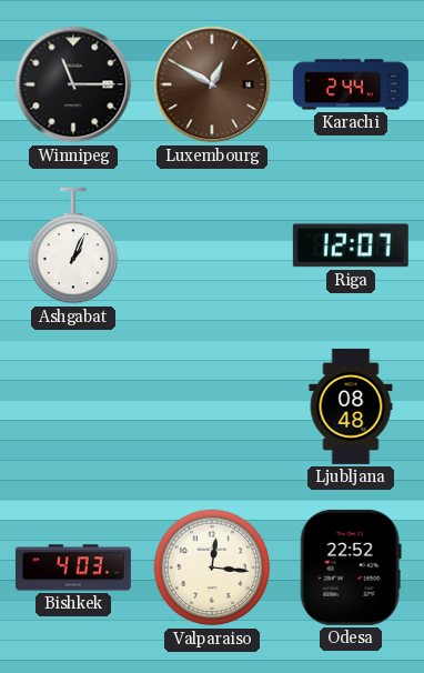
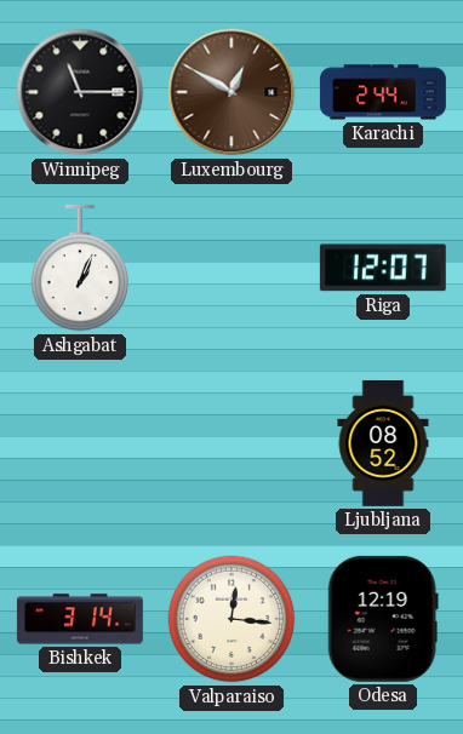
Ljubljana: 08:48 -> 08:52 (383, 443)
Bishkek: 4:03 -> 3:14 (80, 619)
Odesa: 22:52 -> 12:19 (383, 619)
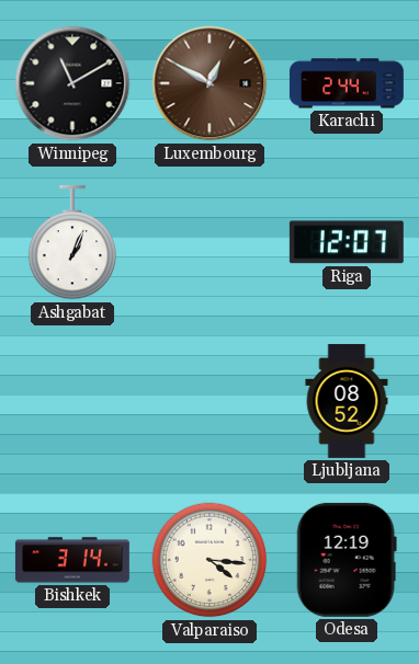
Winnipeg: 11:15 -> 11:10 (72, 83)
Valparaiso: 12:16 -> 4:16 (209, 560)
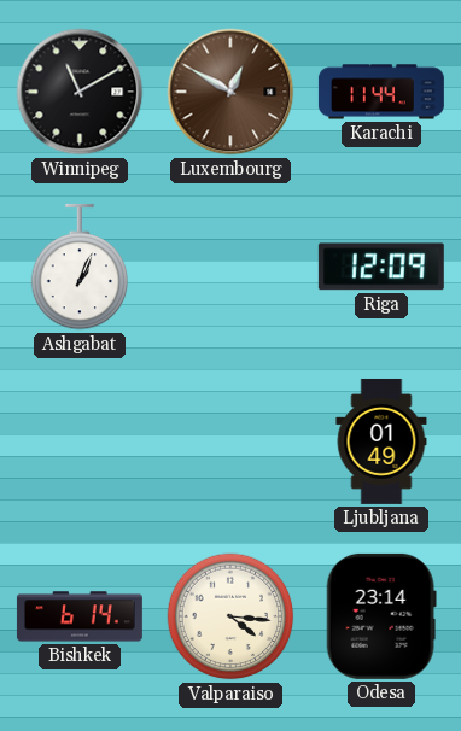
Karachi: 2:44 -> 11:44 (381, 92)
Riga: 12:07 -> 12:09 (381, 267)
Ljubljana: 08:52 -> 01:49 (381, 441)
Bishkek: 3:14 -> 6:14 (80, 616)
Odesa: 12:19 -> 23:14 (381, 616)
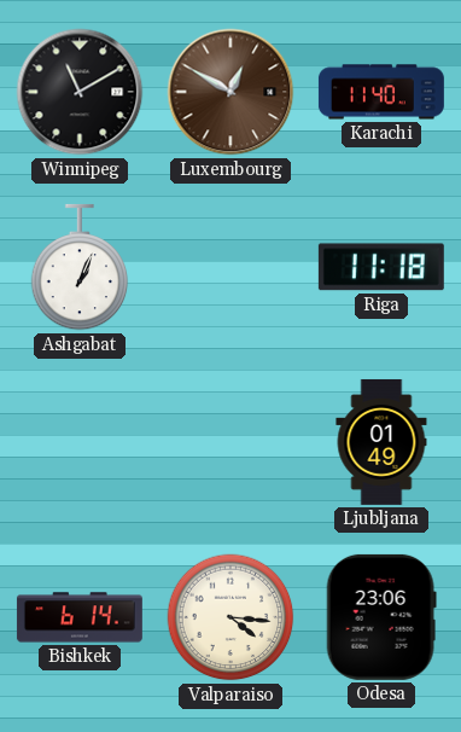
Karachi: 11:44 -> 11:40 (381, 92)
Riga: 12:09 -> 11:18 (381, 267)
Odesa: 23:14 -> 23:06 (381, 617)
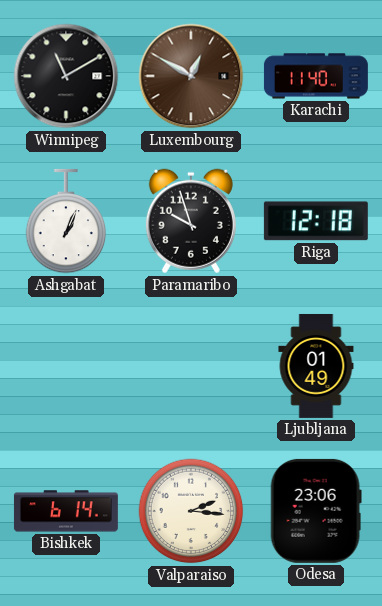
Paramaribo: none -> 9:57 (191, 221)
Riga: 11:18 -> 12:18 (316, 221)
Valparaiso: 4:16 -> 2:16 (191, 511)
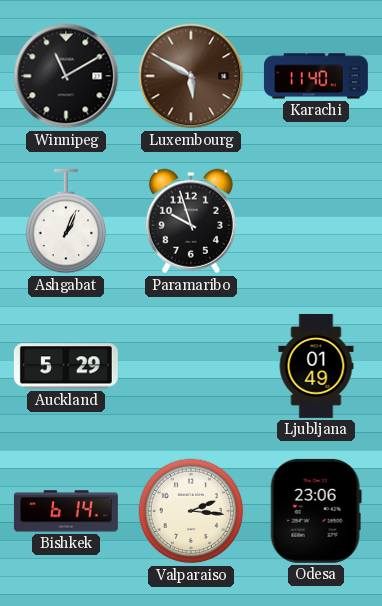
Luxembourg: 12:50 -> 5:50 (191, 76)
Riga: 12:18 -> none (316, 221)
Auckland: none -> 5:29 (66, 366)
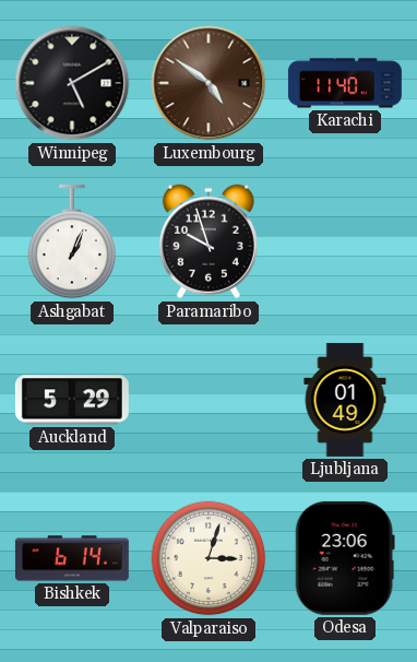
Winnipeg: 11:10 -> 5:10 (72, 83)
Luxembourg: 5:50 -> 4:51 (208, 83)
Valparaiso: 2:16 -> 3:03 (208, 558)
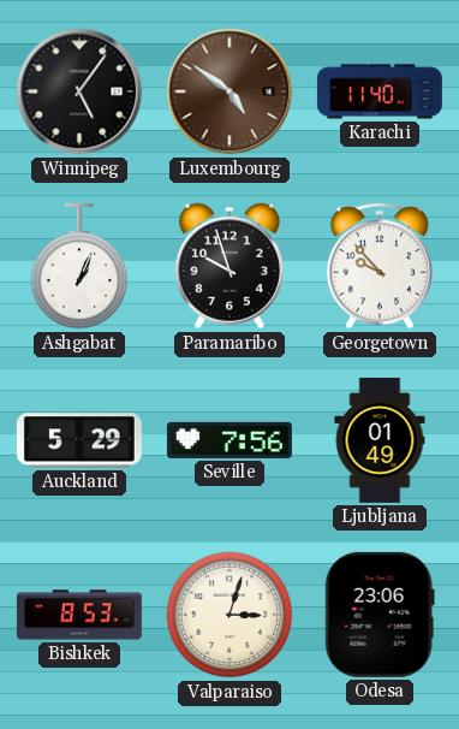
Winnipeg: 5:10 -> 5:06 (79, 91)
Georgetown: none -> 9:53 (380, 266)
Seville: none -> 7:56 (229, 440)
Bishkek: 6:14 -> 8:53 (79, 615)
